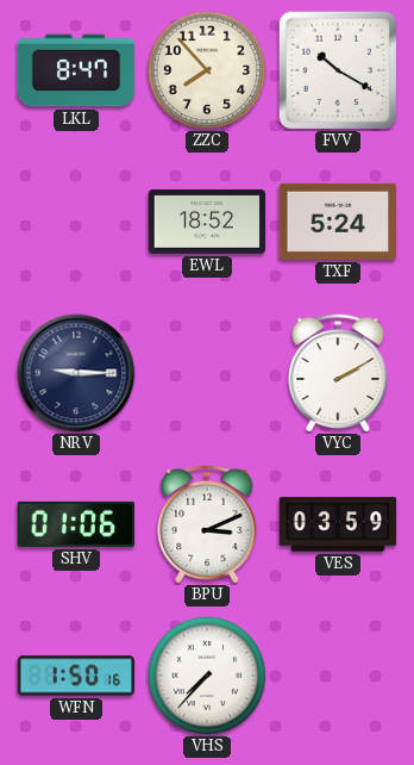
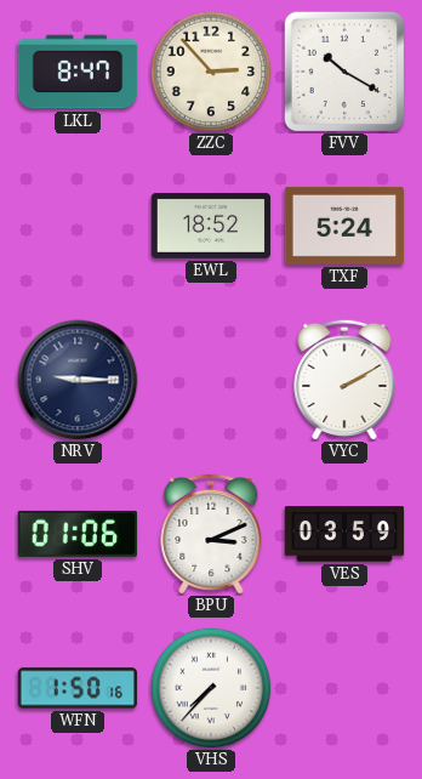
ZZC: 7:53 -> 2:53 (211, 72)
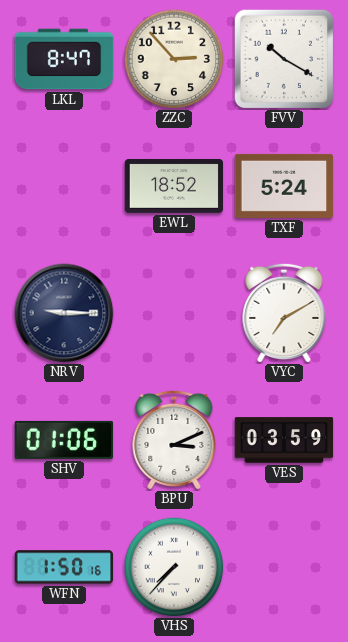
VYC: 2:10 -> 7:10 (284, 312)
